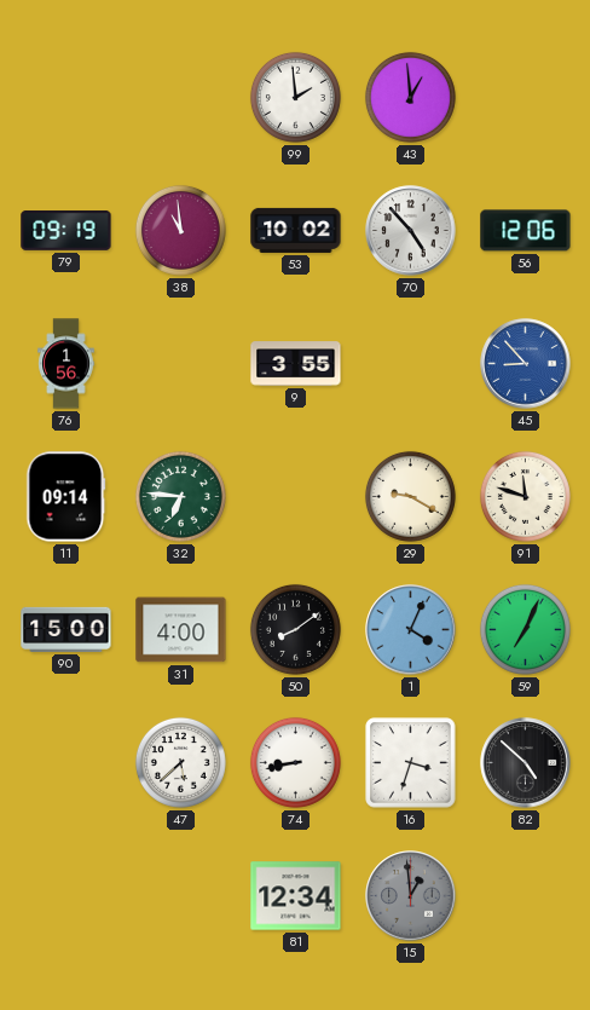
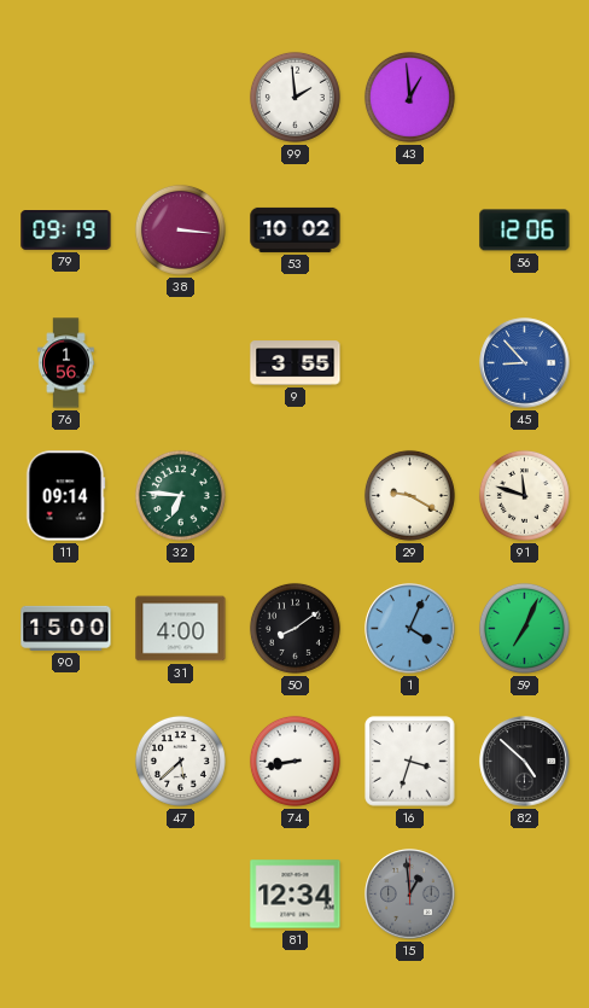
38: 10:59 -> 3:16 (180, 229)
70: 4:53 -> none (411, 231)
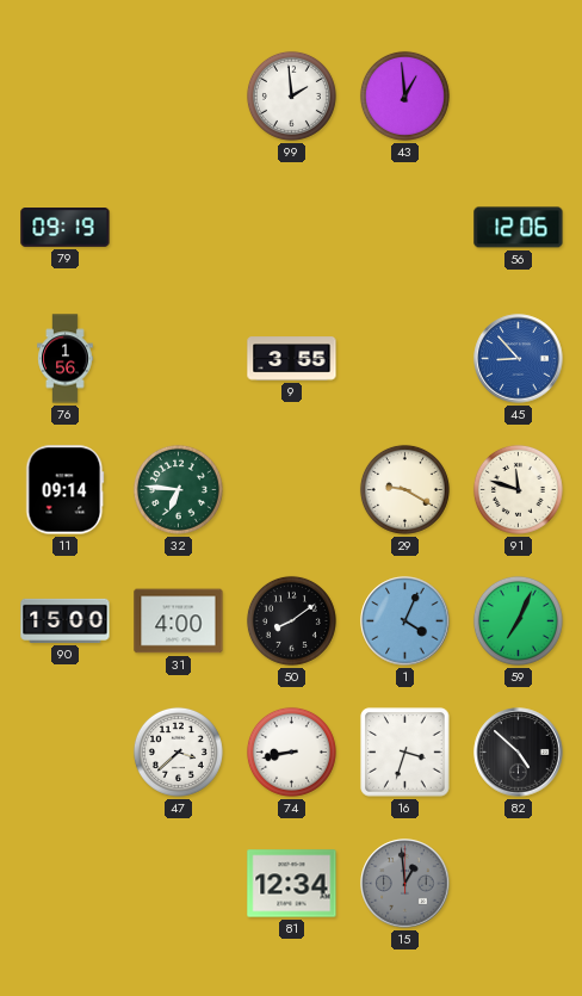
38: 3:16 -> none (180, 229)
53: 10:02 -> none (296, 229)
47: 5:38 -> 3:38 (178, 751)
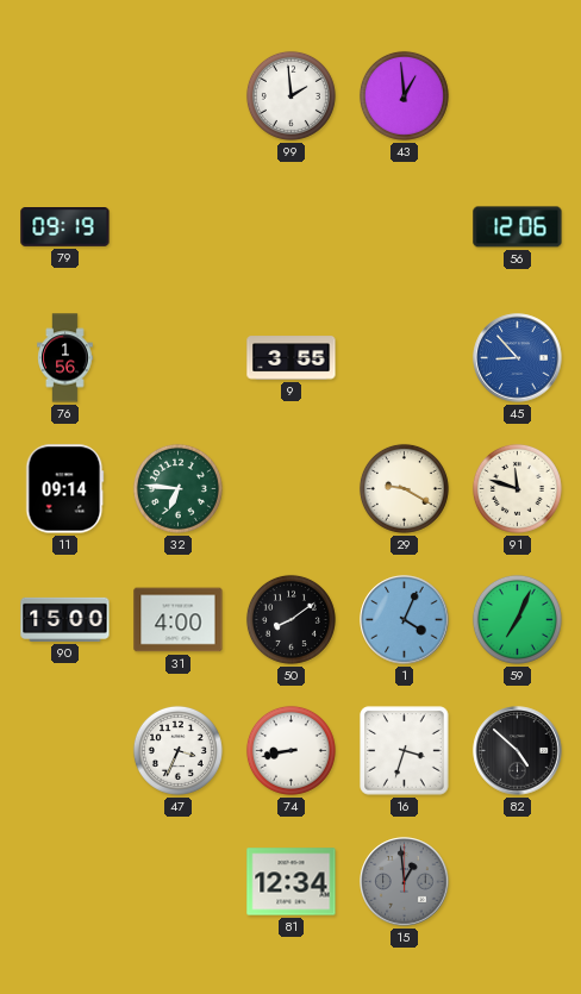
47: 3:38 -> 3:34 (177, 750)
